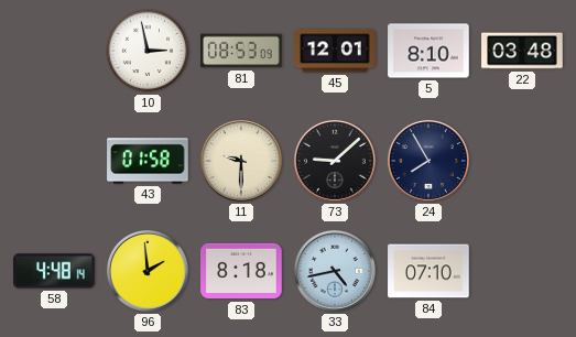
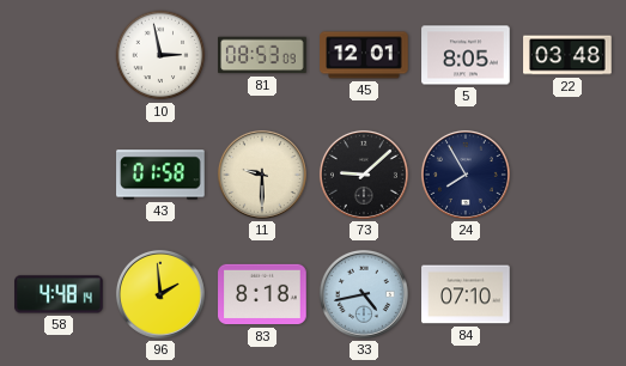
5: 8:10 -> 8:05 (466, 55)
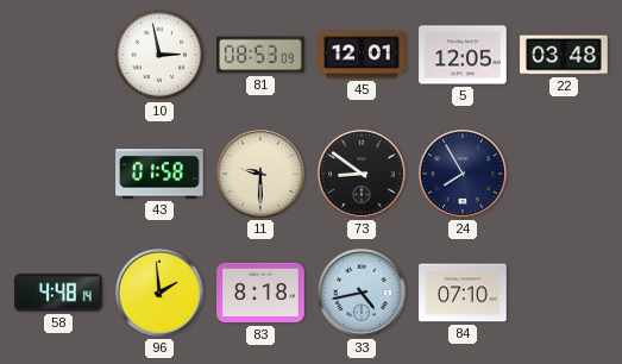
5: 8:05 -> 12:05 (463, 55)
73: 9:08 -> 8:51 (362, 174)
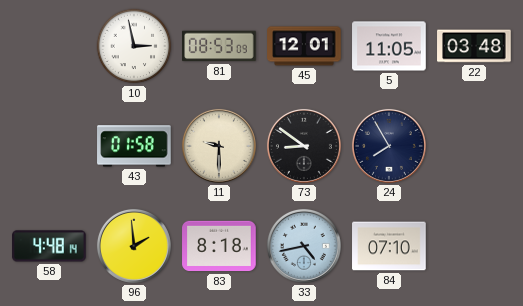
5: 12:05 -> 11:05 (389, 46)
